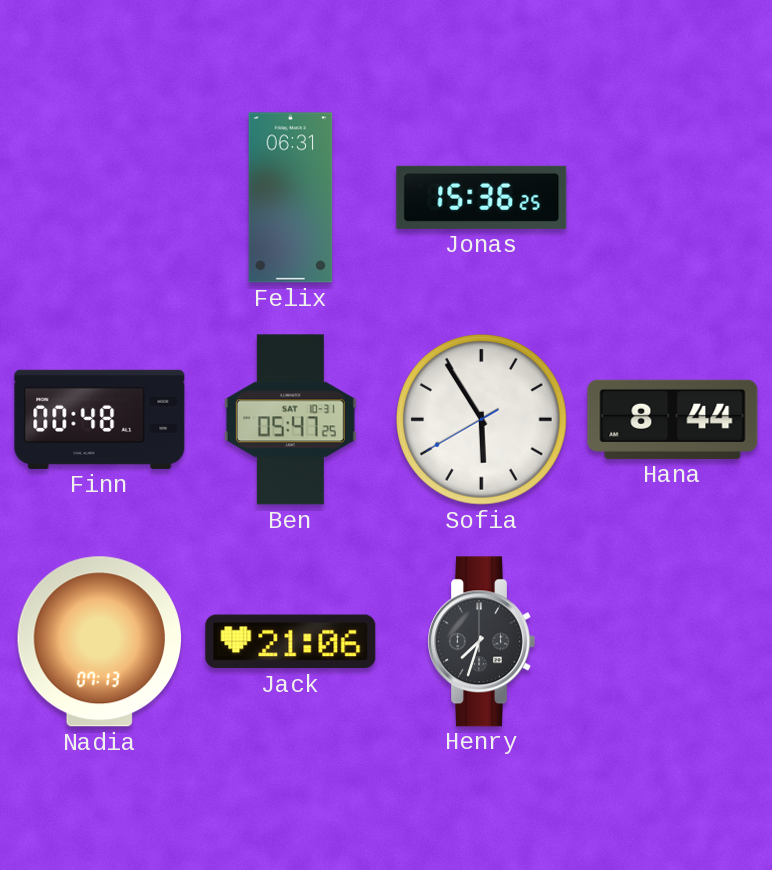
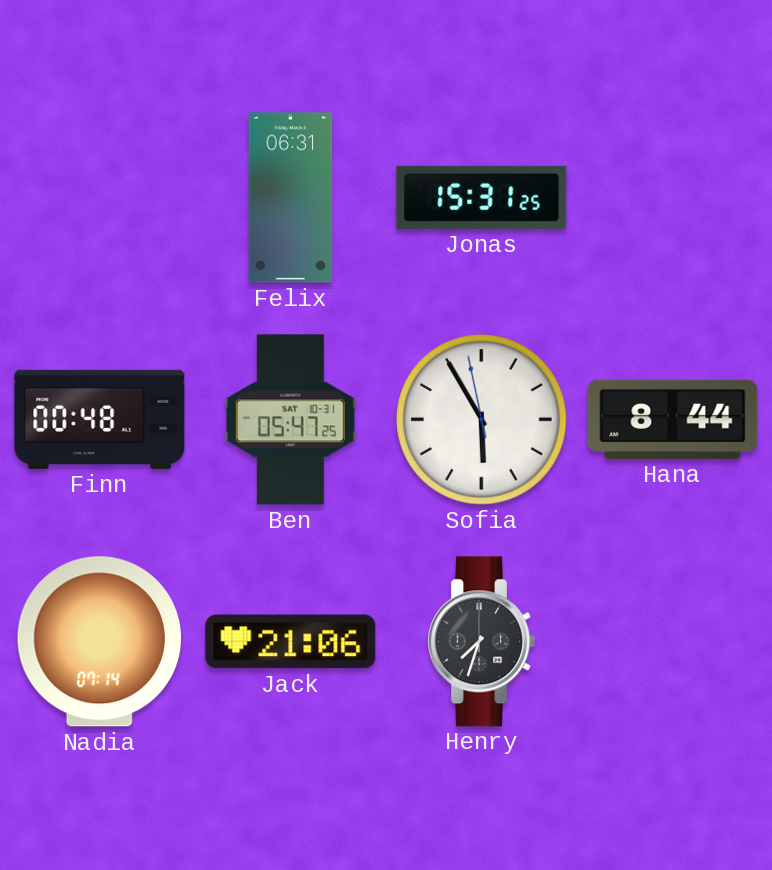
Jonas: 15:36 -> 15:31 (482, 197)
Sofia: 5:54:40 -> 5:54:58 (482, 420)
Nadia: 07:13 -> 07:14 (100, 642)
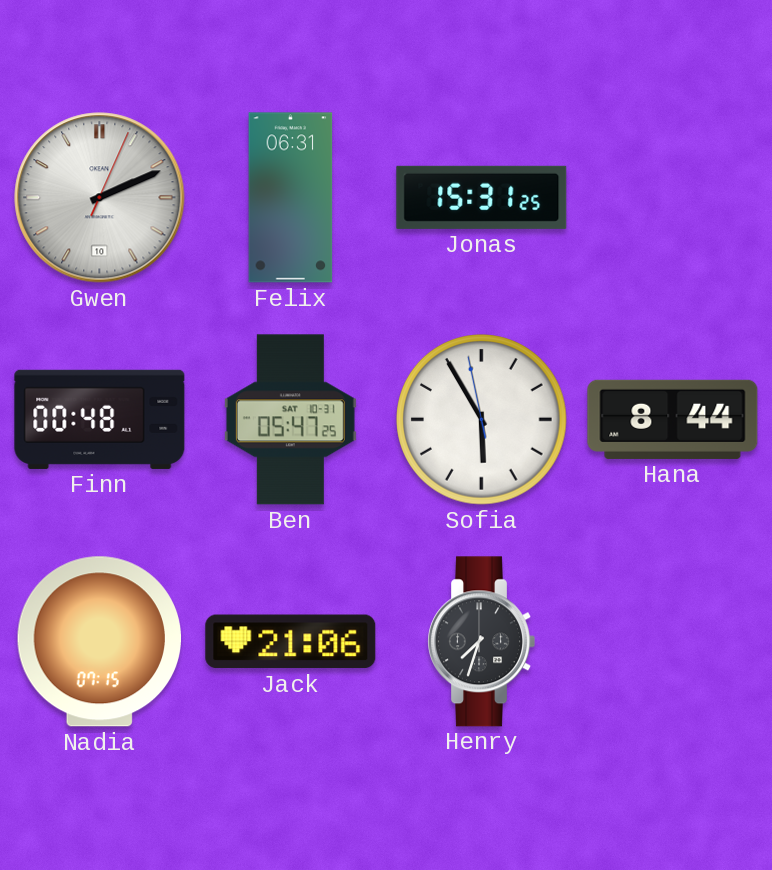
Gwen: none -> 2:11 (100, 198)
Nadia: 07:14 -> 07:15 (100, 642)
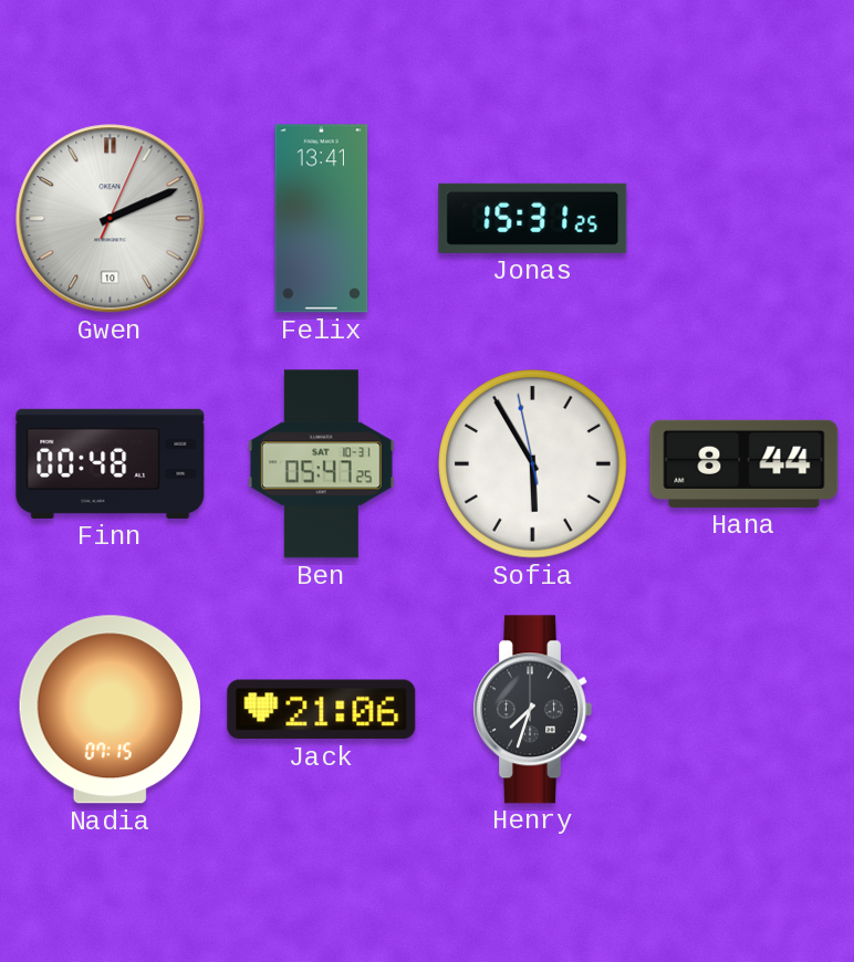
Felix: 06:31 -> 13:41 (322, 219)
